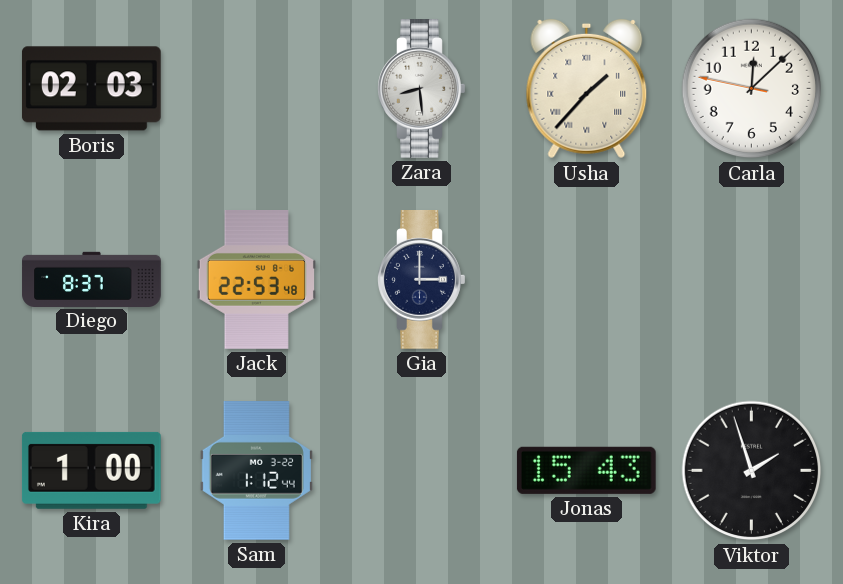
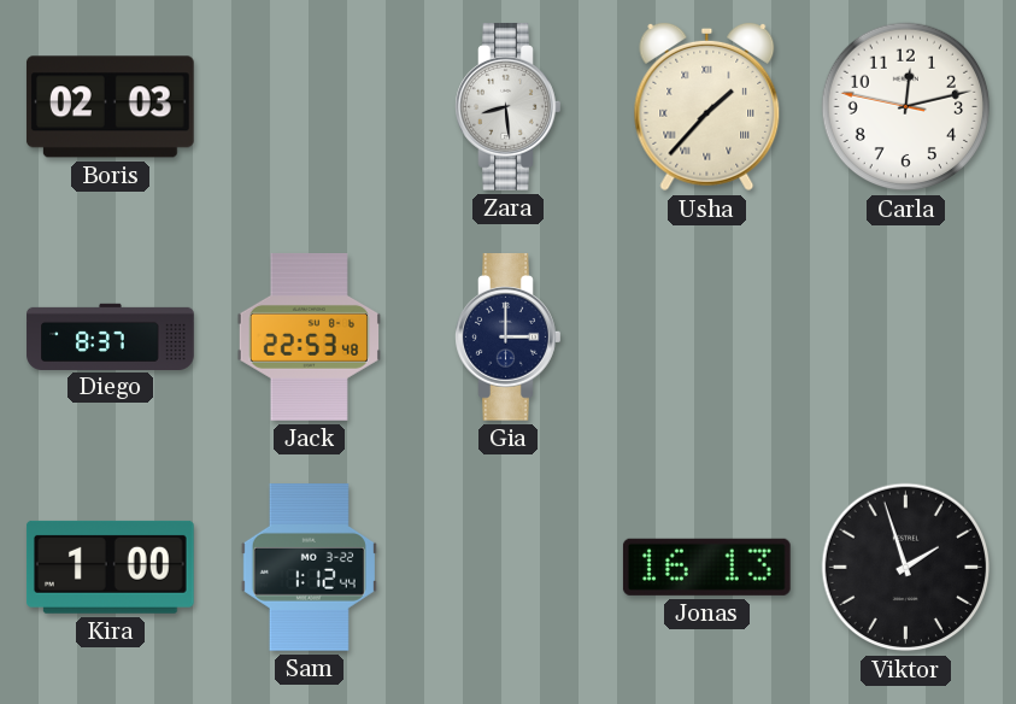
Carla: 12:07 -> 12:12 (906, 107)
Jonas: 15:43 -> 16:13 (706, 567)
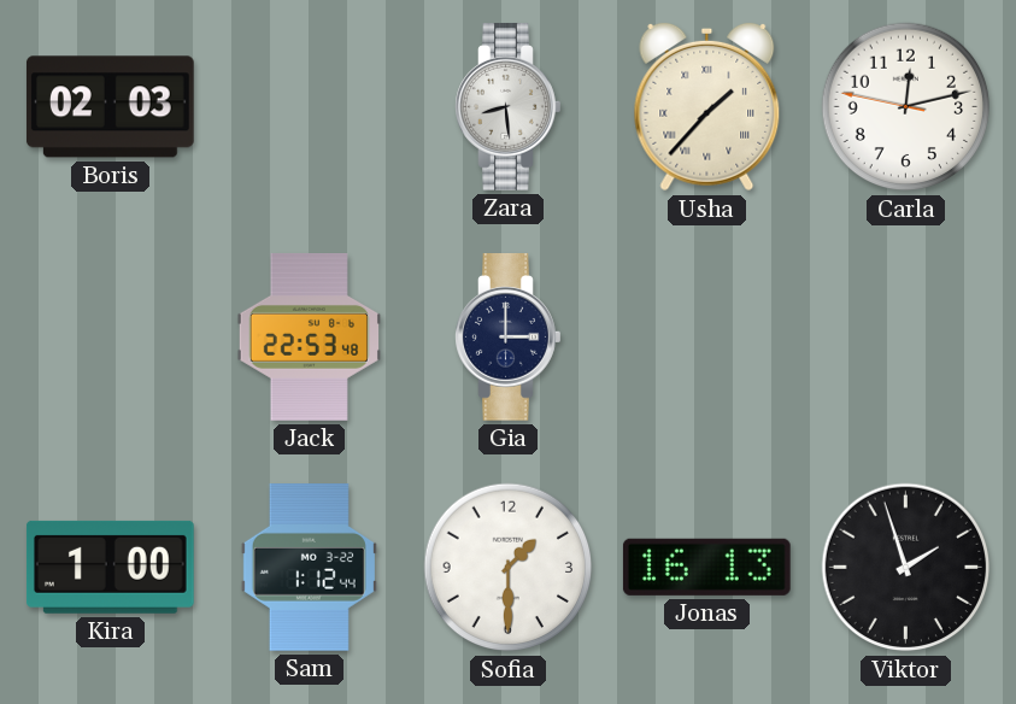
Diego: 8:37 -> none (111, 336)
Sofia: none -> 1:30 (509, 568)
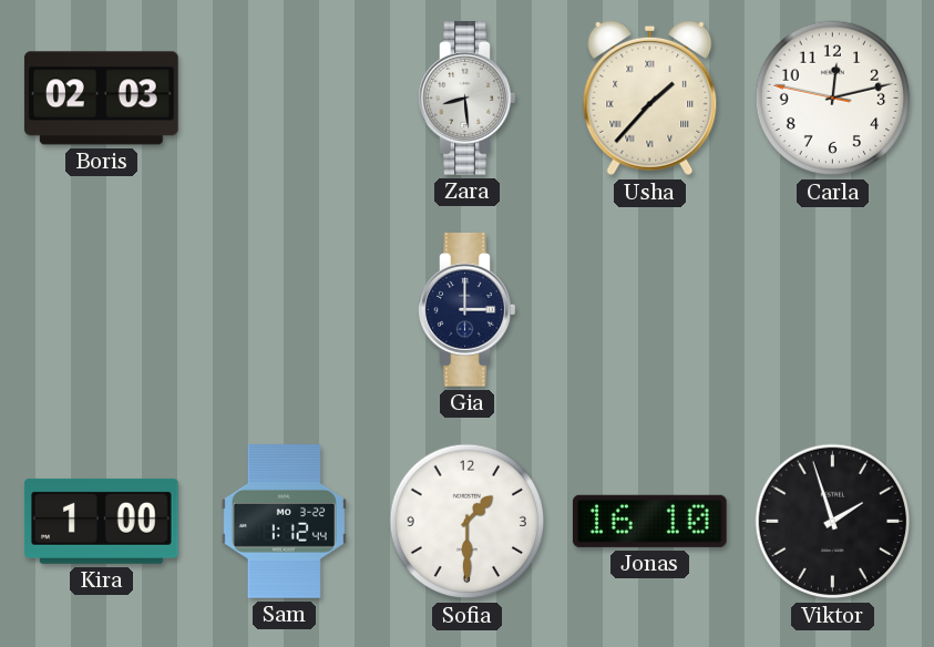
Jack: 22:53 -> none (309, 338)
Jonas: 16:13 -> 16:10 (649, 521)
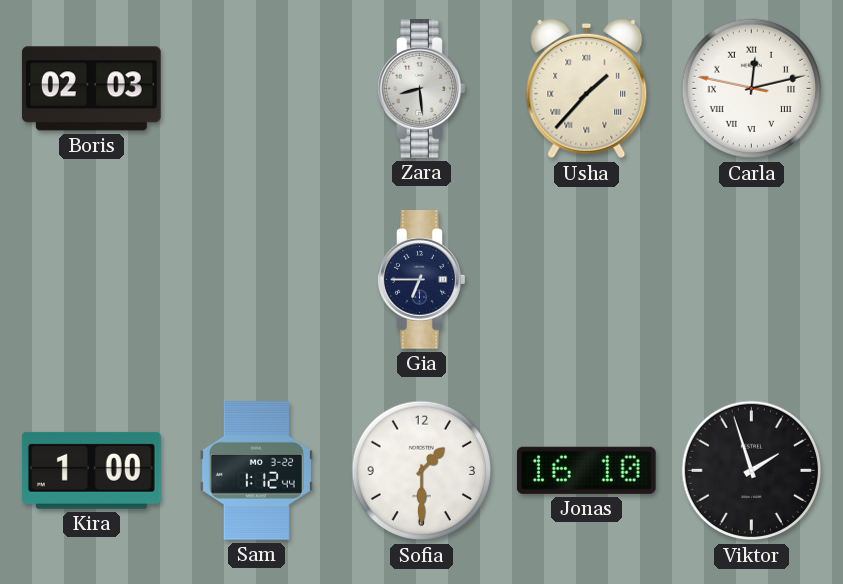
Carla numerals: Arabic -> Roman (752, 89)
Gia: 3:00 -> 6:45 (422, 280)
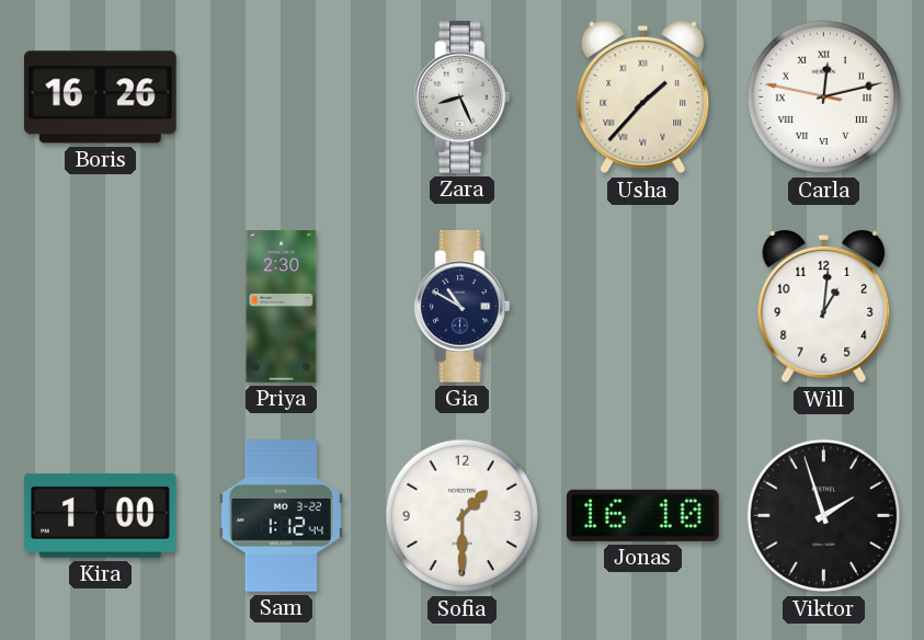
Boris: 02:03 -> 16:26 (100, 98)
Zara: 8:29 -> 8:26 (463, 98)
Priya: none -> 2:30 (282, 307)
Gia: 6:45 -> 10:50 (463, 307)
Will: none -> 1:01 (824, 307)
